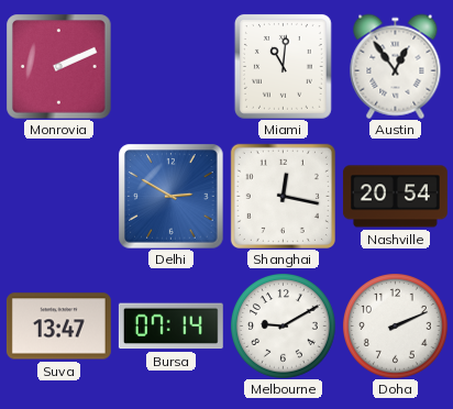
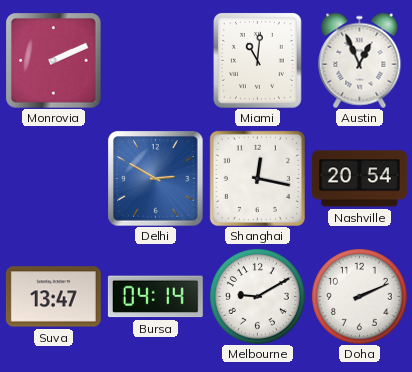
Austin: 12:54 -> 12:56 (360, 60)
Bursa: 07:14 -> 04:14 (155, 297)
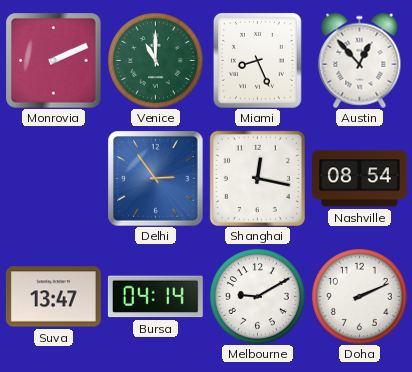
Venice: none -> 11:00 (156, 61)
Miami: 11:01 -> 8:26 (257, 60)
Austin: 12:56 -> 12:53 (360, 60)
Delhi: 2:50 -> 2:54 (155, 178)
Nashville: 20:54 -> 08:54 (359, 179)
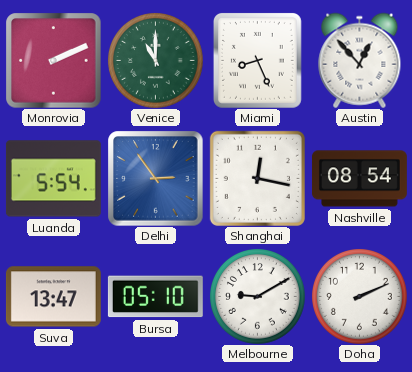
Luanda: none -> 5:54 (53, 179)
Bursa: 04:14 -> 05:10 (155, 297)
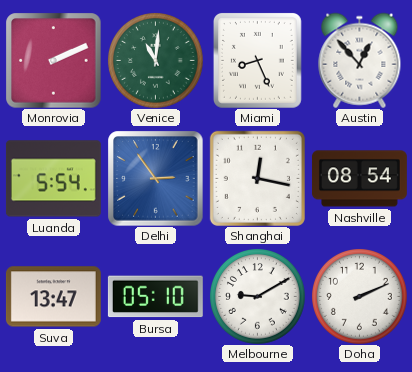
Venice: 11:00 -> 11:01 (156, 61)
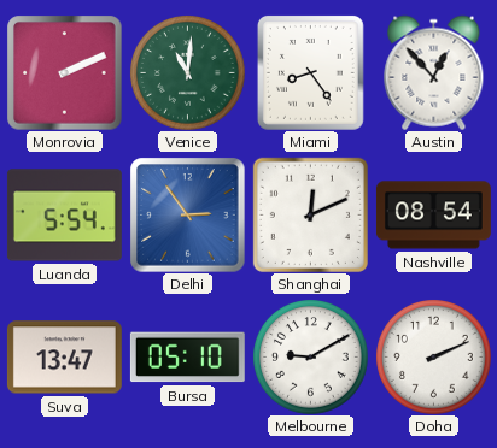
Miami: 8:26 -> 8:24 (310, 72)
Shanghai: 12:17 -> 12:11 (310, 214)
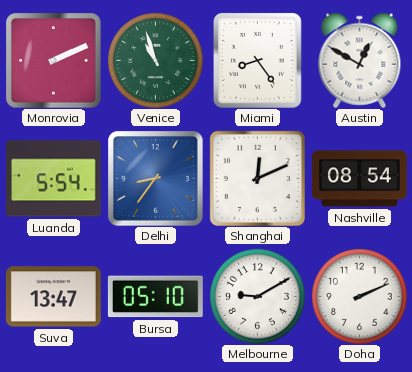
Venice: 11:01 -> 10:57 (156, 61)
Austin: 12:53 -> 12:50 (360, 60)
Delhi: 2:54 -> 8:36 (155, 178)
